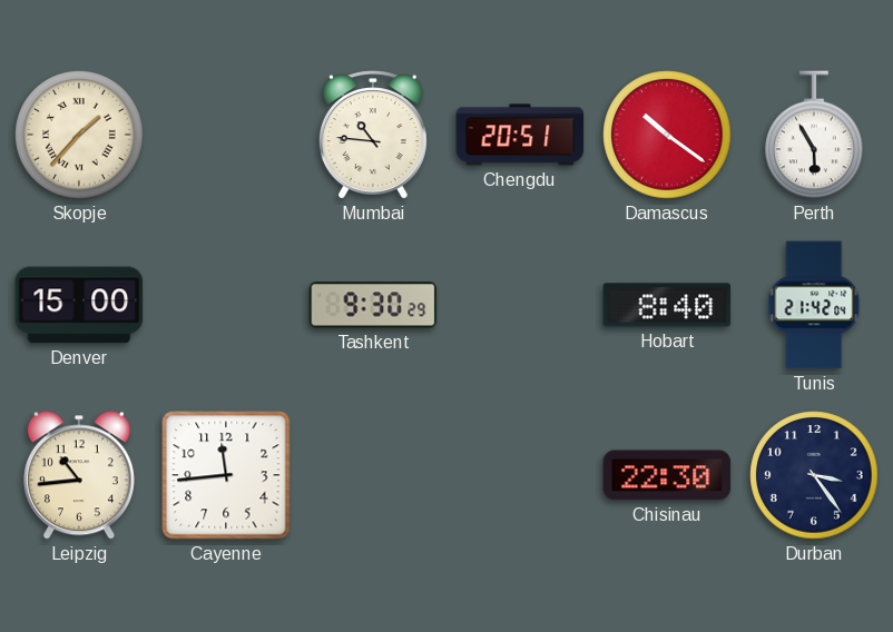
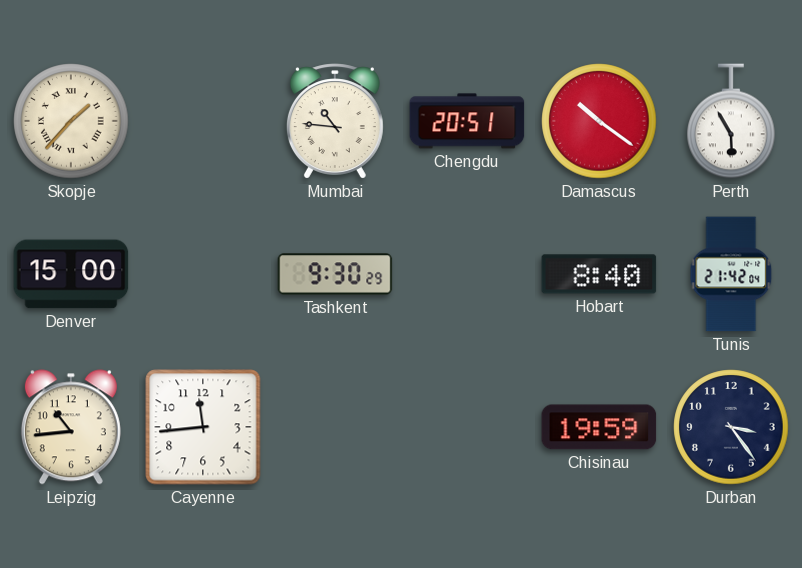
Chisinau: 22:30 -> 19:59 (599, 427)
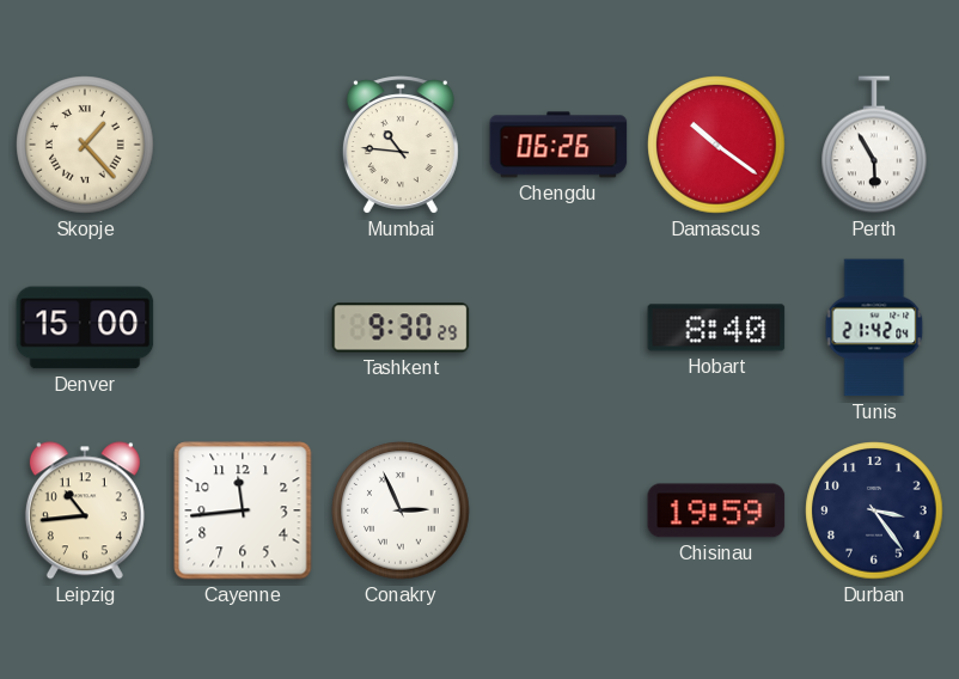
Skopje: 1:37 -> 1:23 (85, 145)
Chengdu: 20:51 -> 06:26 (558, 145)
Conakry: none -> 2:56 (401, 510)
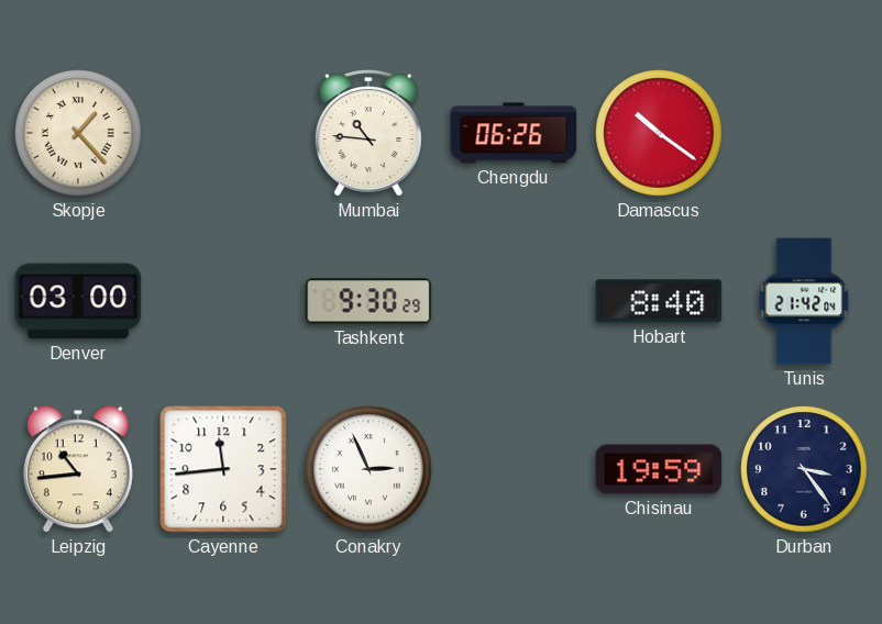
Perth: 5:55 -> none (874, 145)
Denver: 15:00 -> 03:00 (78, 301)
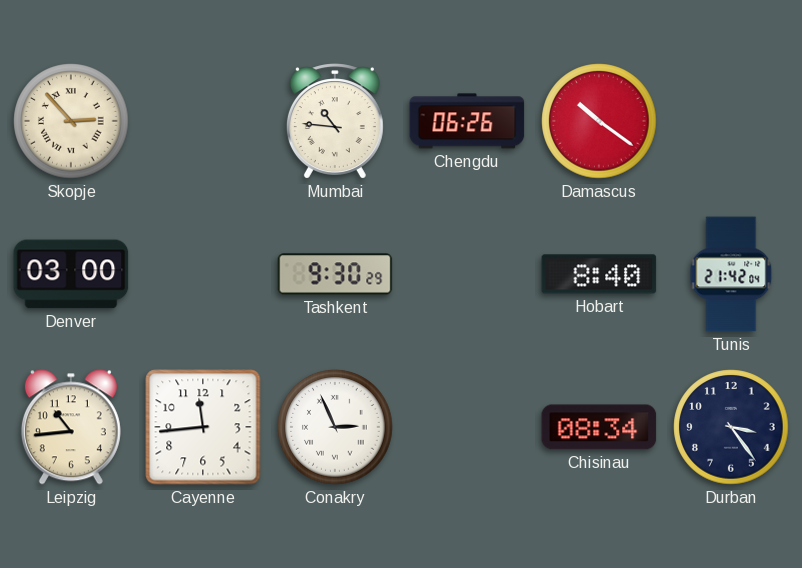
Skopje: 1:23 -> 2:53 (71, 121)
Chisinau: 19:59 -> 08:34 (599, 427)
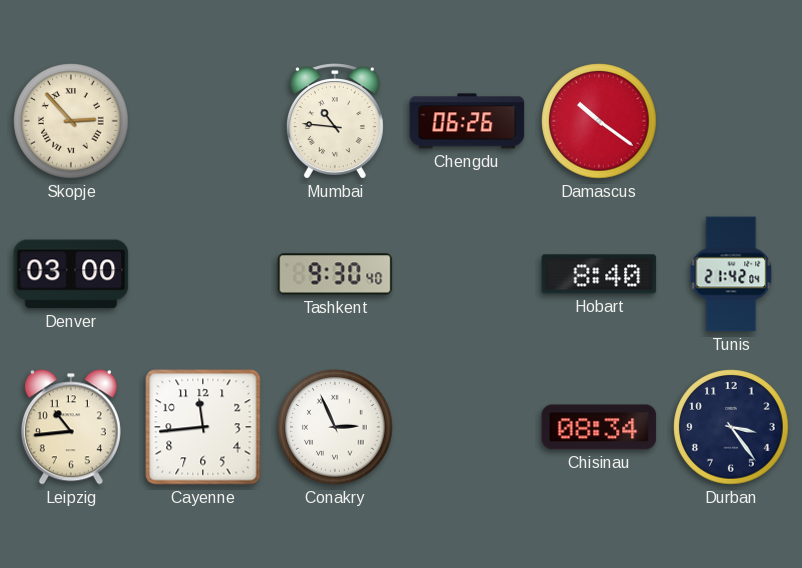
Tashkent: 9:30:29 -> 9:30:40 (335, 274)
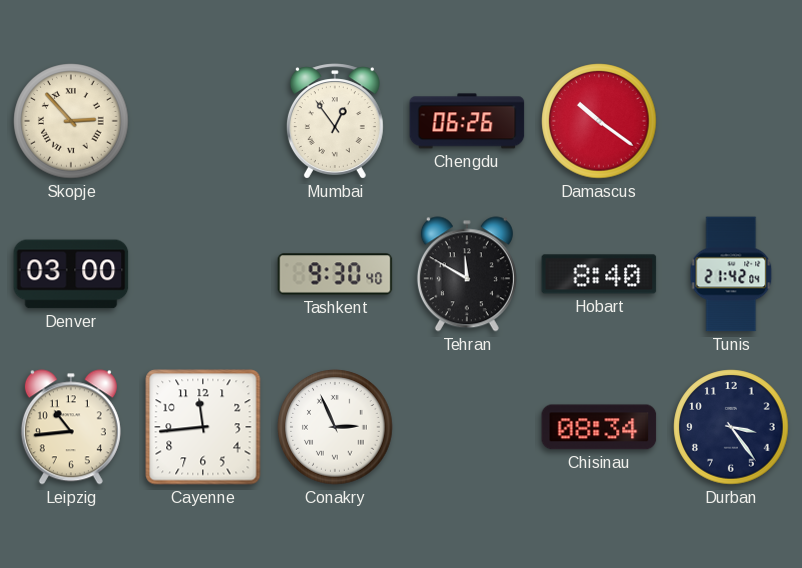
Mumbai: 10:46 -> 12:54 (335, 121)
Tehran: none -> 11:50 (467, 274)
